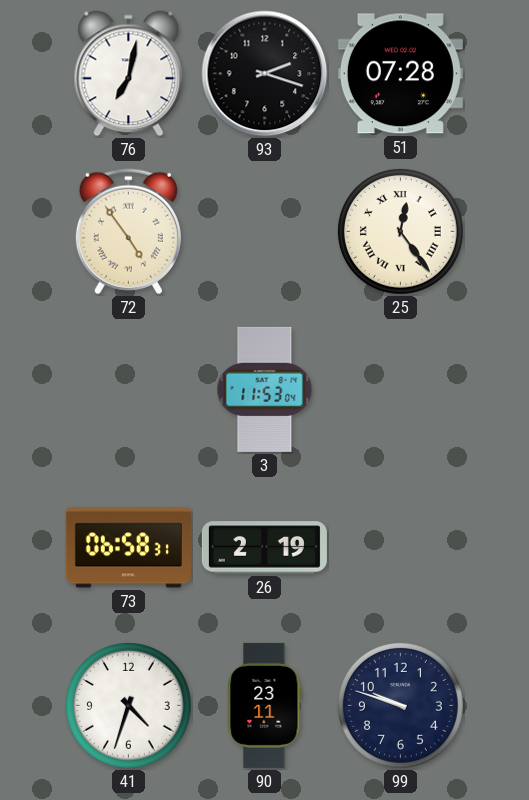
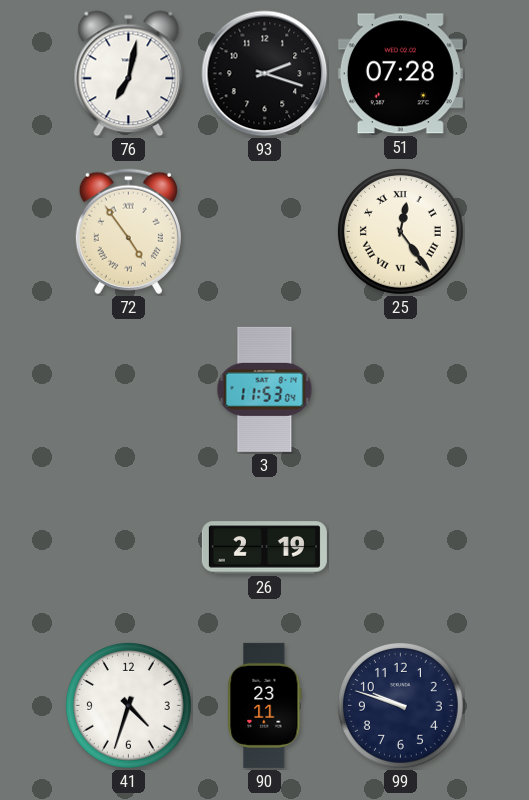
73: 06:58 -> none (128, 548)
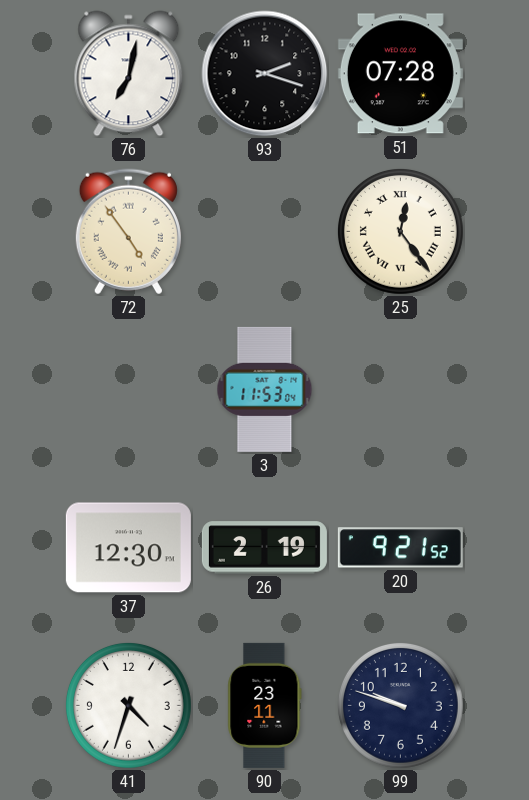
37: none -> 12:30 (128, 548)
20: none -> 9:21 (400, 548)
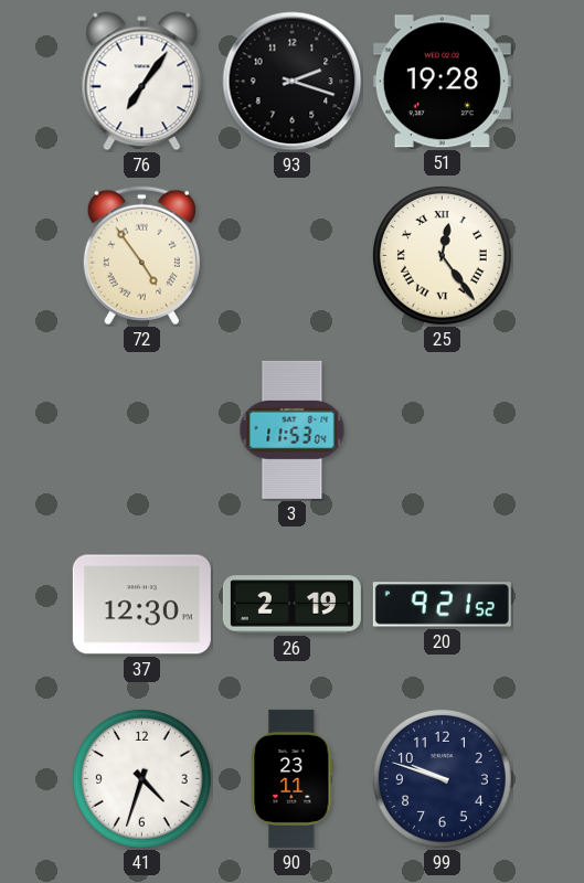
76: 7:02 -> 7:06 (142, 82)
51: 07:28 -> 19:28 (442, 82)
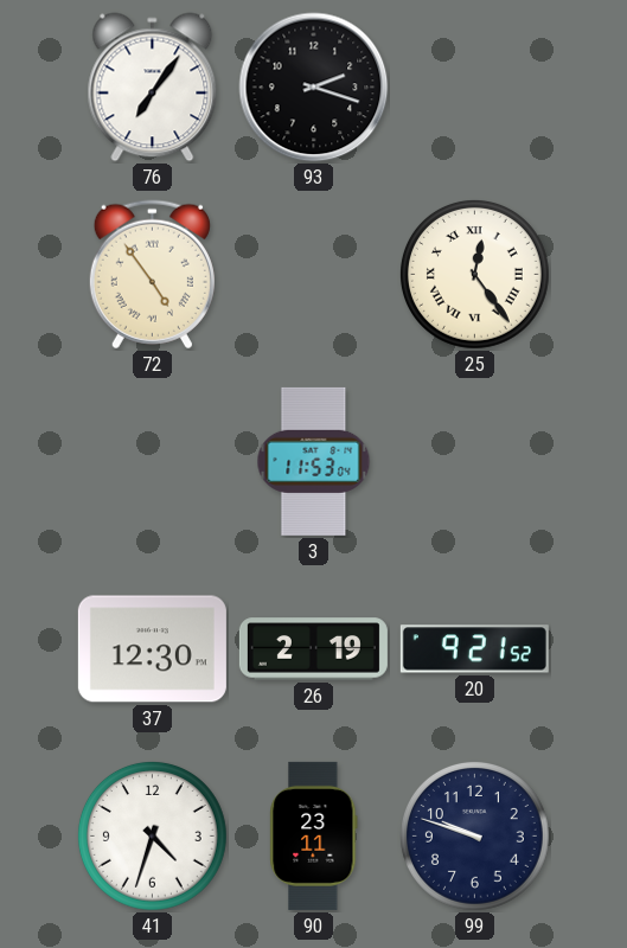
51: 19:28 -> none (442, 82)
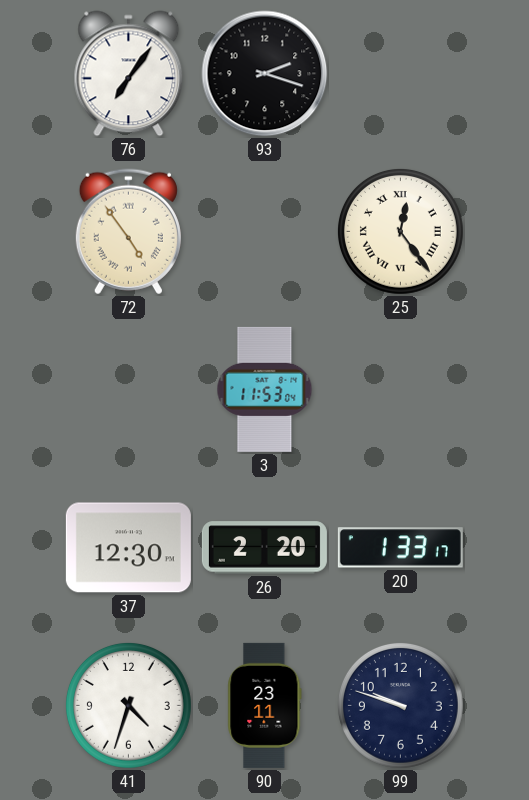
26: 2:19 -> 2:20 (264, 548)
20: 9:21 -> 1:33 (400, 548)
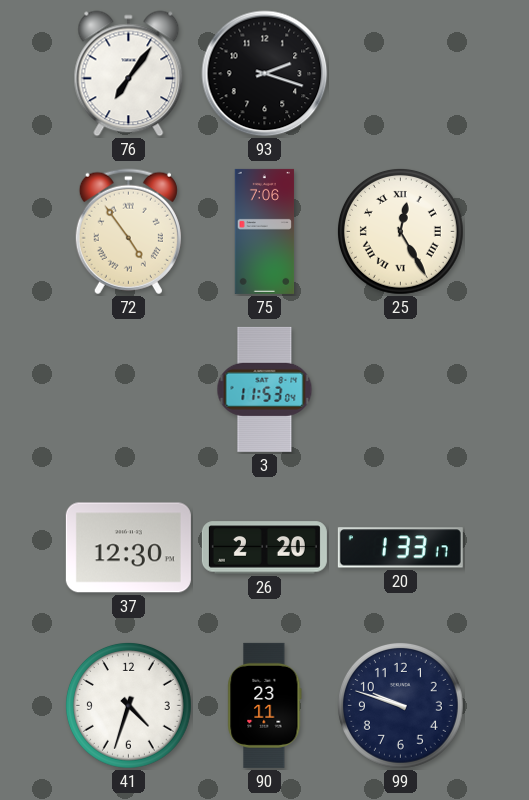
75: none -> 7:06 (265, 231)
25: 12:24 -> 12:25 (400, 231)
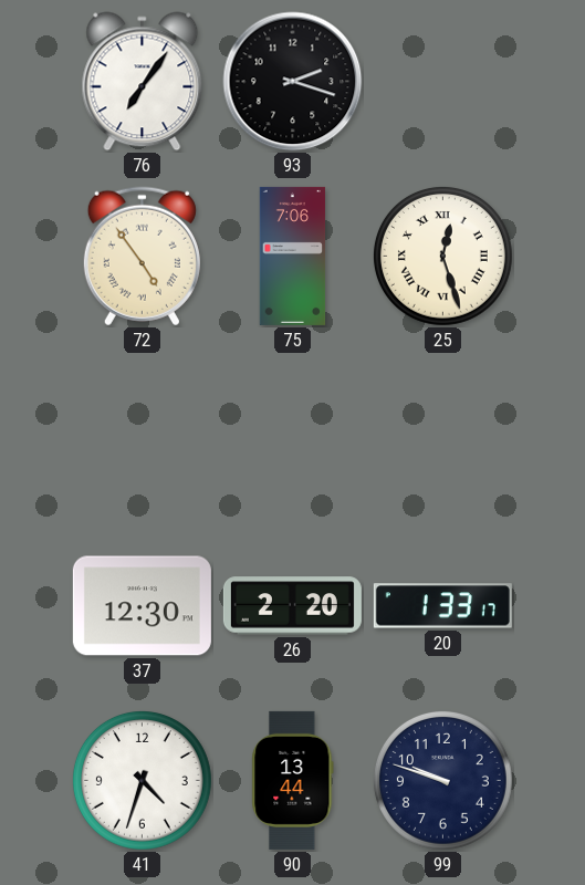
25: 12:25 -> 12:27 (442, 256)
3: 11:53 -> none (265, 389)
90: 23:11 -> 13:44 (293, 780)
